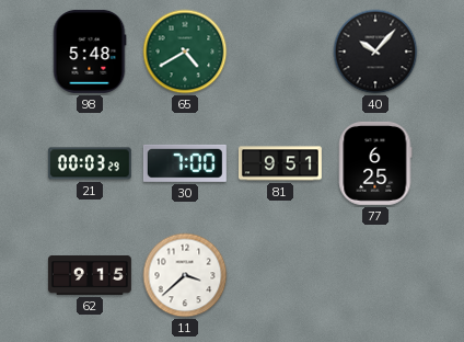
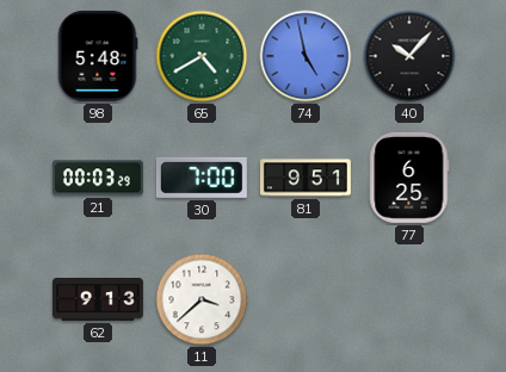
74: none -> 4:58 (306, 56)
62: 9:15 -> 9:13 (98, 300)
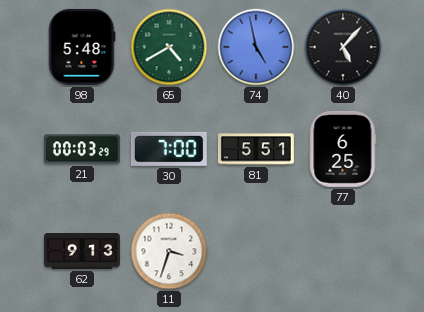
40: 10:07 -> 5:07 (343, 47)
81: 9:51 -> 5:51 (256, 149)
11: 3:38 -> 3:33 (169, 251)
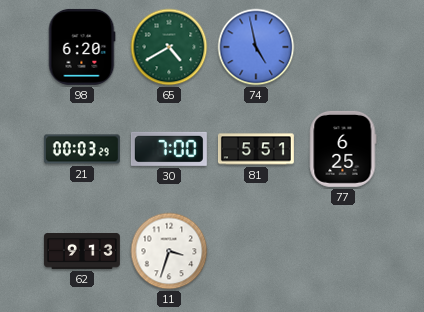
98: 5:48 -> 6:20 (82, 47)
40: 5:07 -> none (343, 47)
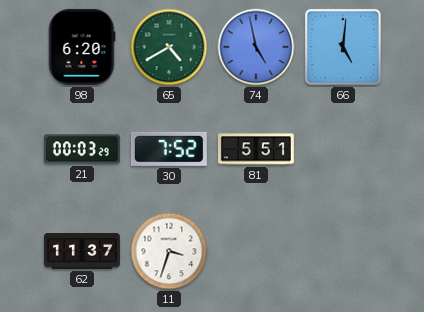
66: none -> 5:01 (343, 47)
30: 7:00 -> 7:52 (169, 149)
77: 6:25 -> none (343, 149)
62: 9:13 -> 11:37 (82, 252)
